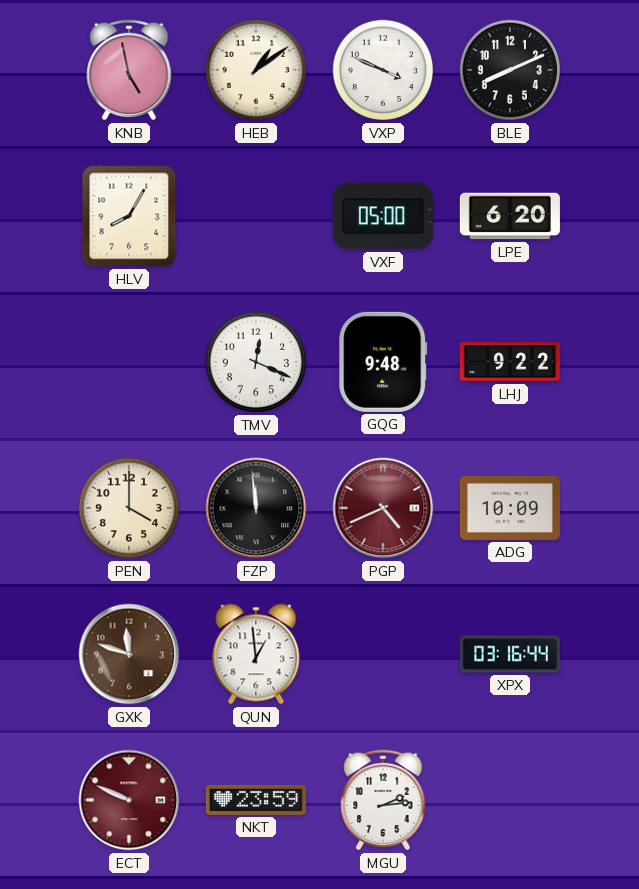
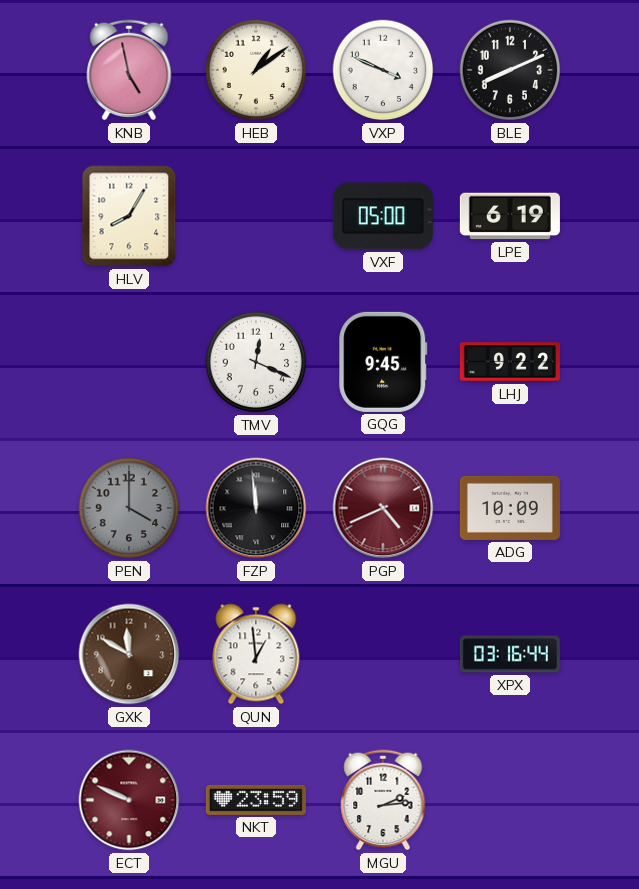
LPE: 6:20 -> 6:19 (510, 216)
GQG: 9:48 -> 9:45 (383, 362)
PEN dial: cream -> grey (129, 508)
GXK: 11:48 -> 11:50 (129, 654)
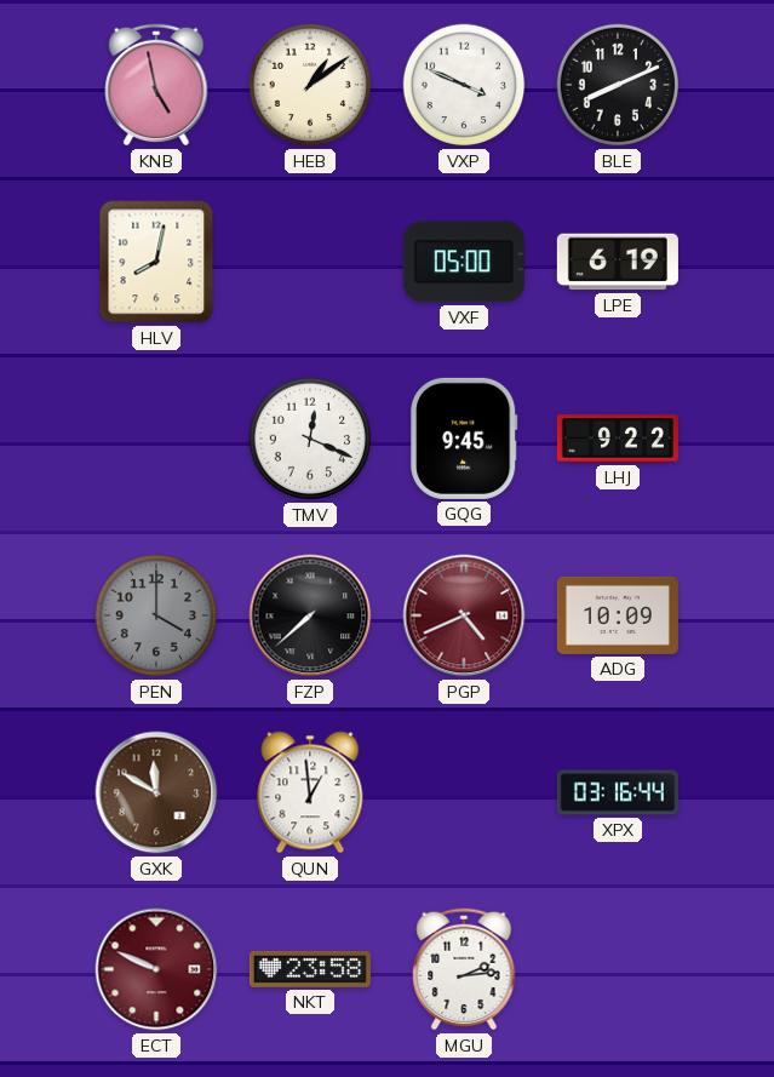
HLV: 8:05 -> 8:02 (156, 262)
FZP: 11:59 -> 7:38 (310, 615)
NKT: 23:59 -> 23:58 (310, 969)
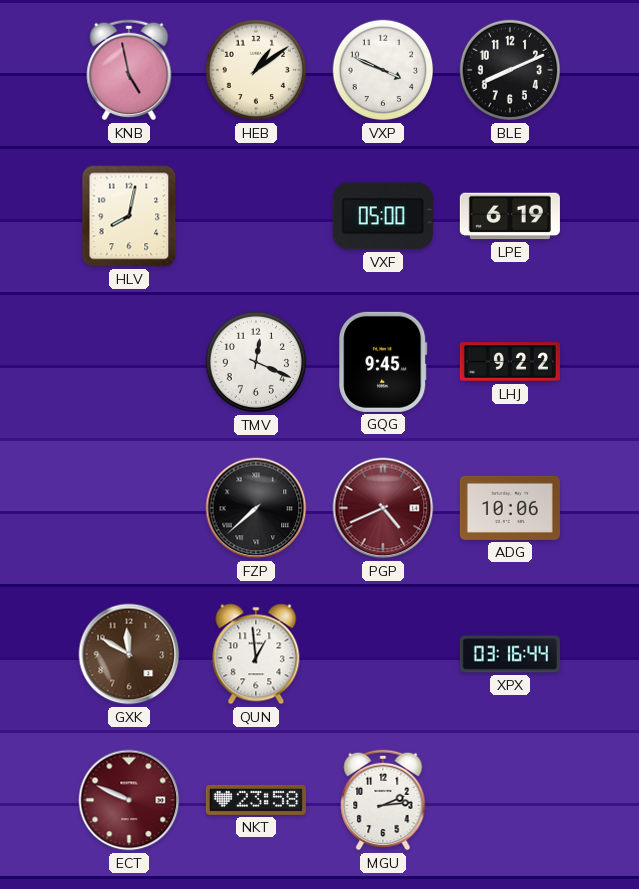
PEN: 4:00 -> none (156, 615)
ADG: 10:09 -> 10:06 (510, 508)
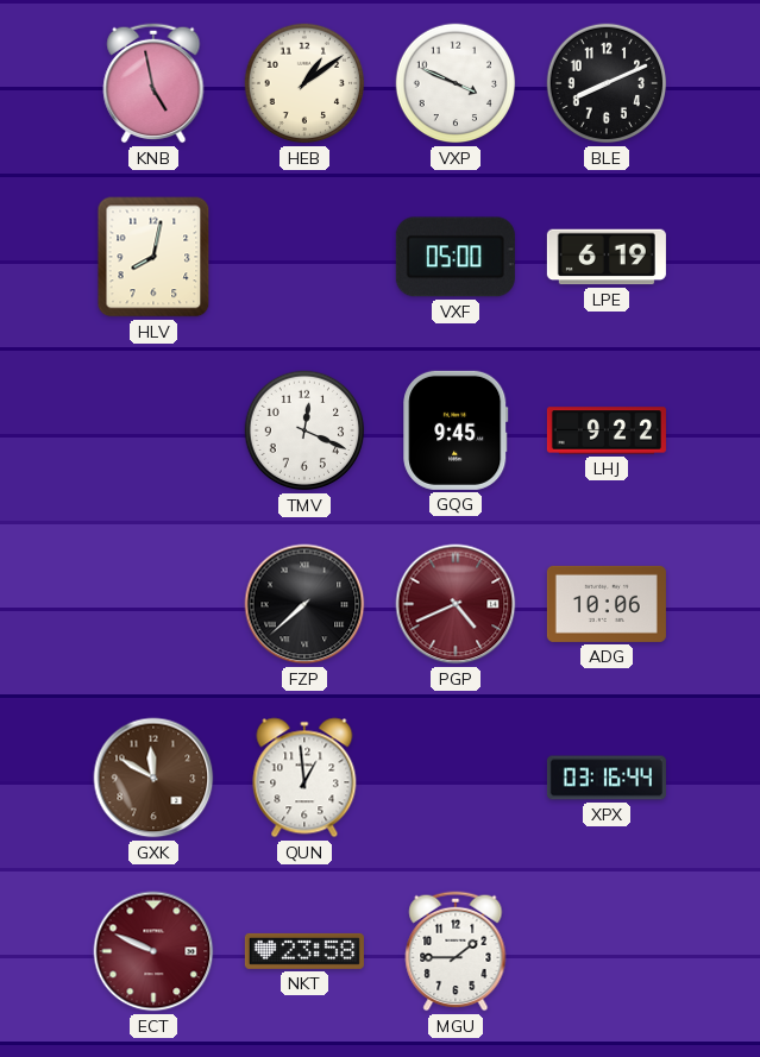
MGU: 2:14 -> 1:45 (456, 951)
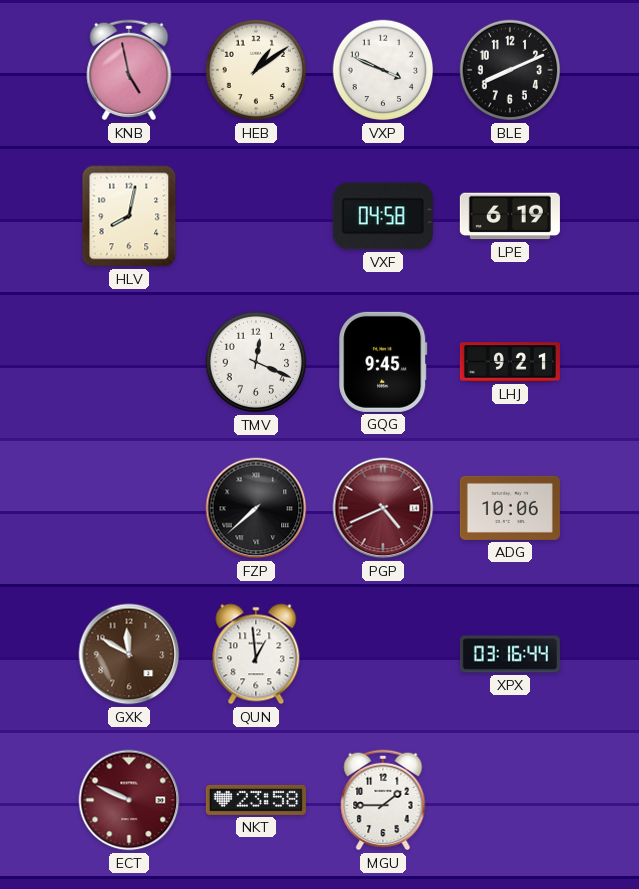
VXF: 05:00 -> 04:58 (383, 216)
LHJ: 9:22 -> 9:21 (510, 362)
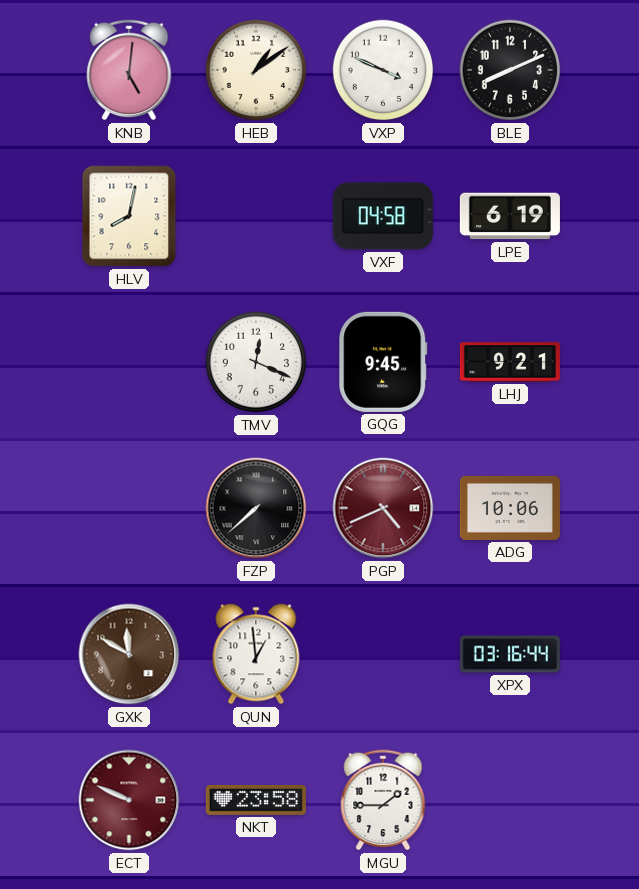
KNB: 4:58 -> 5:01 (129, 70)
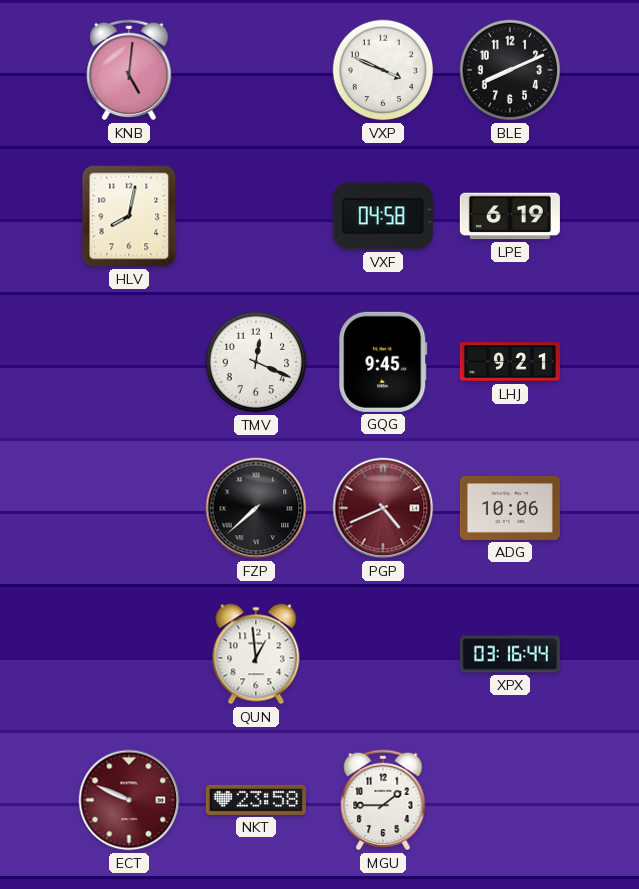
HEB: 1:09 -> none (256, 70)
GXK: 11:50 -> none (129, 654)
